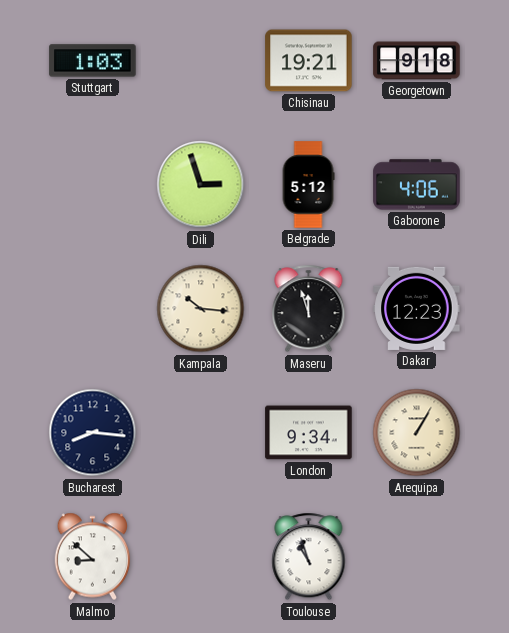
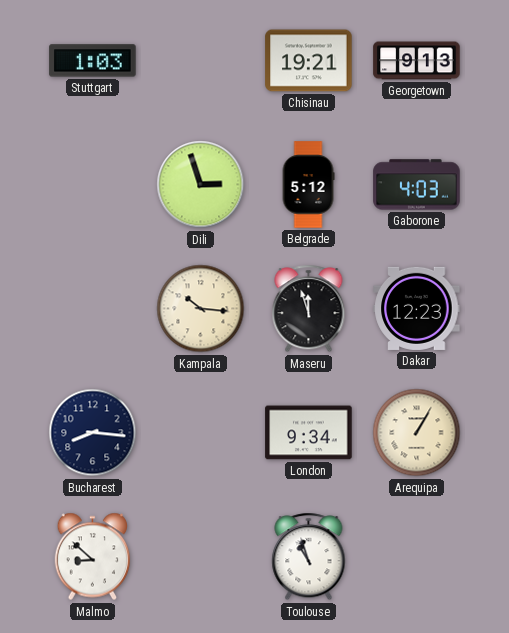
Georgetown: 9:18 -> 9:13 (417, 61)
Gaborone: 4:06 -> 4:03 (417, 185)
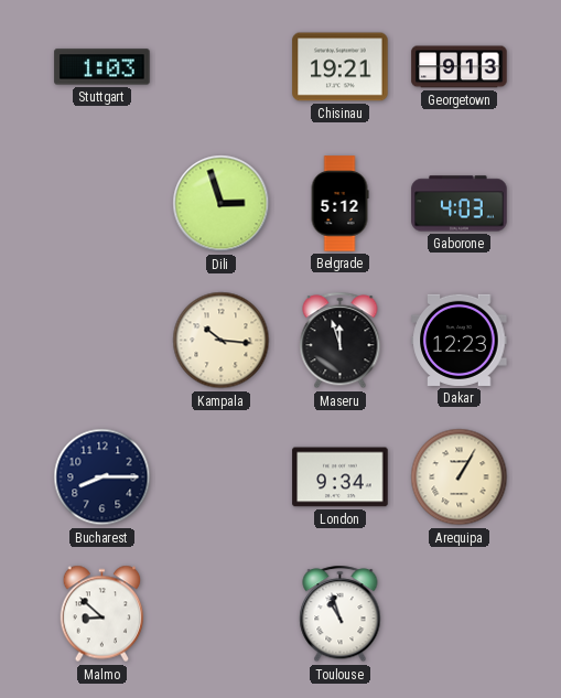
Bucharest: 8:16 -> 8:15 (103, 477)
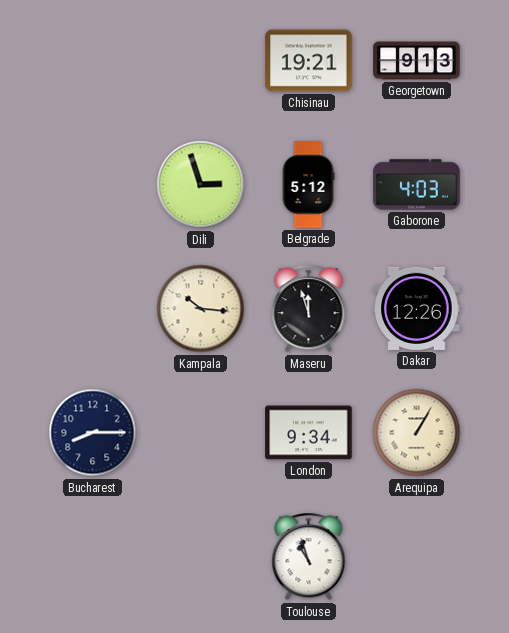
Stuttgart: 1:03 -> none (103, 67)
Dakar: 12:23 -> 12:26 (417, 308)
Malmo: 8:52 -> none (103, 614)
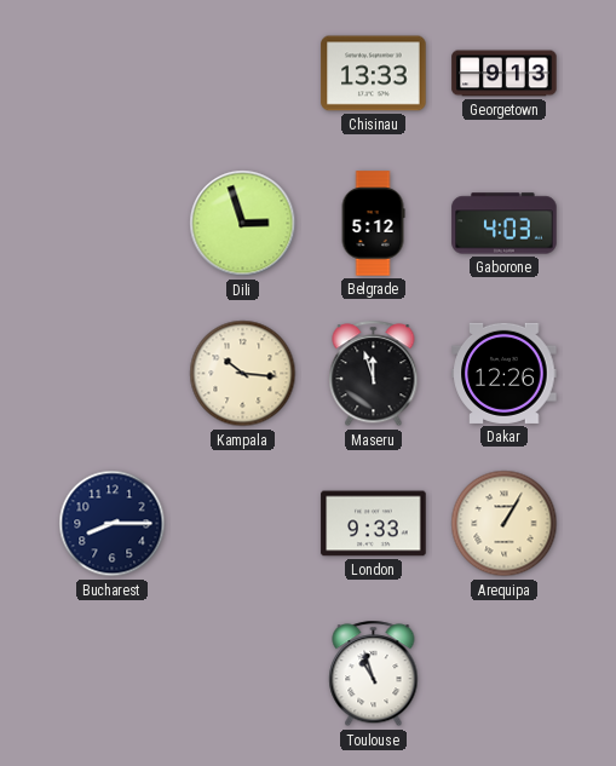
Chisinau: 19:21 -> 13:33 (374, 74)
London: 9:34 -> 9:33 (374, 524)
